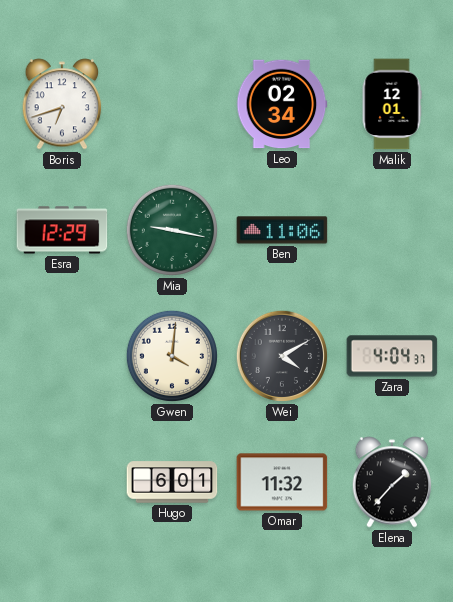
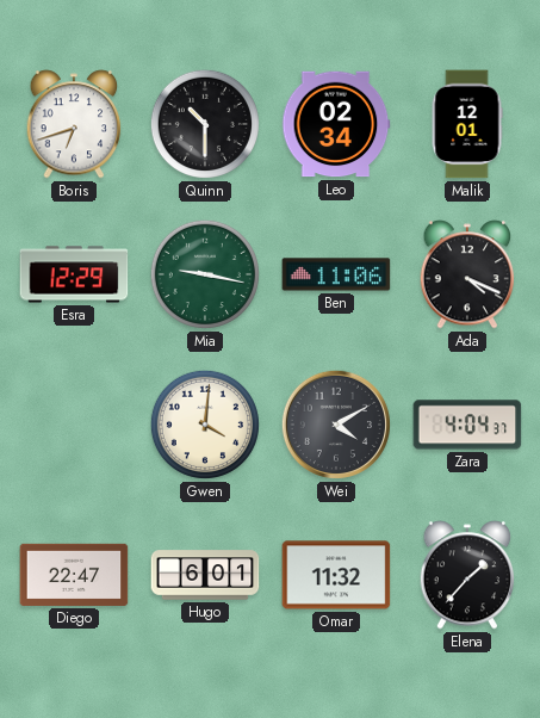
Quinn: none -> 10:30 (205, 124)
Ada: none -> 4:19 (467, 274)
Diego: none -> 22:47 (74, 575)
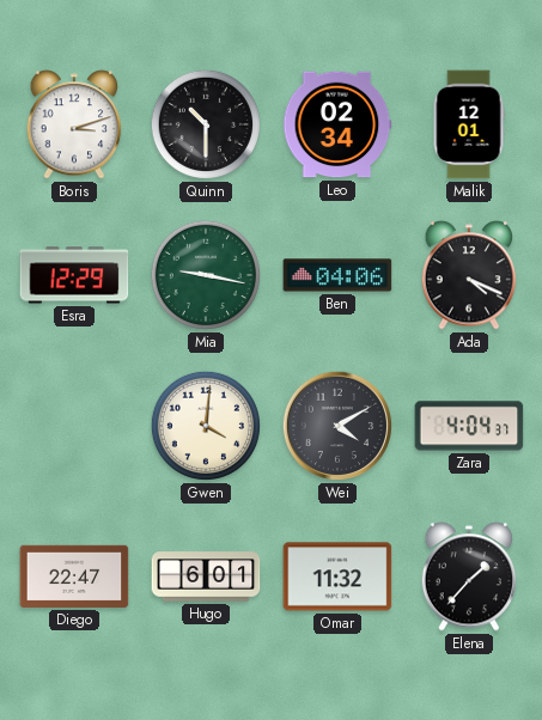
Boris: 6:42 -> 3:12 (74, 124)
Ben: 11:06 -> 04:06 (337, 275)
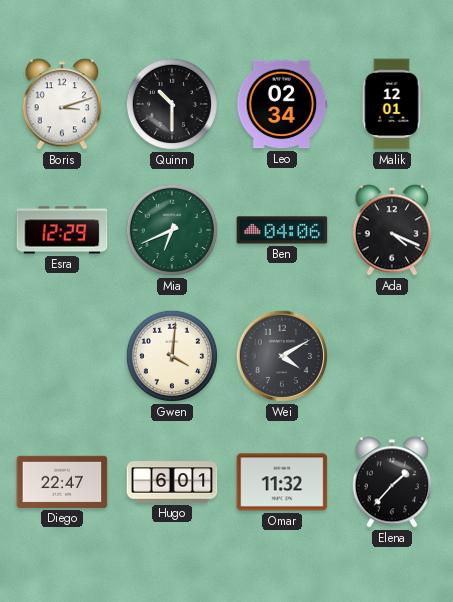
Mia: 9:17 -> 6:41 (172, 230)
Zara: 4:04 -> none (469, 426)
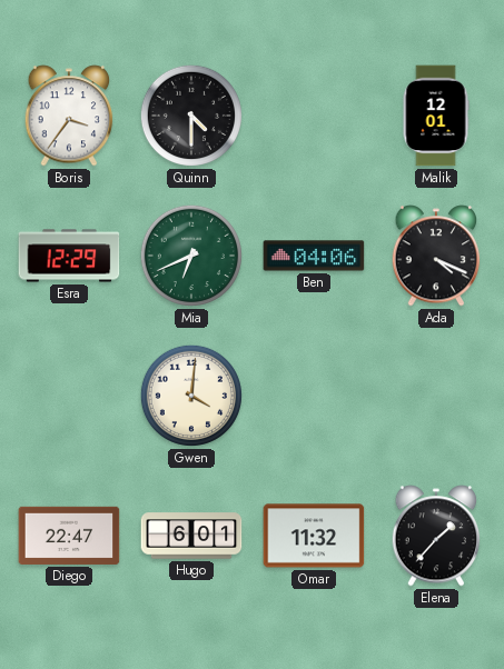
Boris: 3:12 -> 3:36 (69, 116)
Quinn: 10:30 -> 4:30 (191, 116)
Leo: 02:34 -> none (282, 104)
Wei: 4:10 -> none (282, 356)
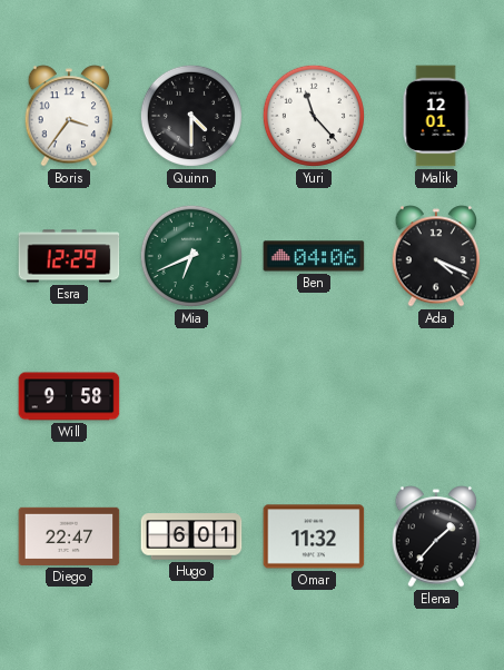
Yuri: none -> 11:23 (314, 116)
Will: none -> 9:58 (69, 396)
Gwen: 4:01 -> none (191, 396)
